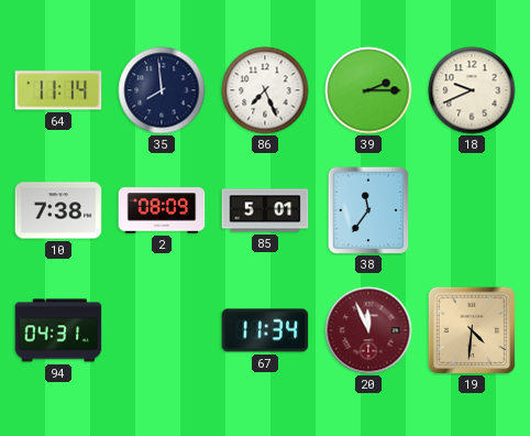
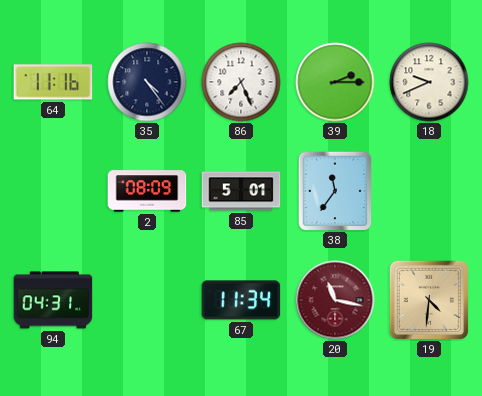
64: 11:14 -> 11:16 (53, 82)
35: 7:59 -> 4:24 (147, 82)
10: 7:38 -> none (58, 210)
20: 11:56 -> 11:17 (335, 300)
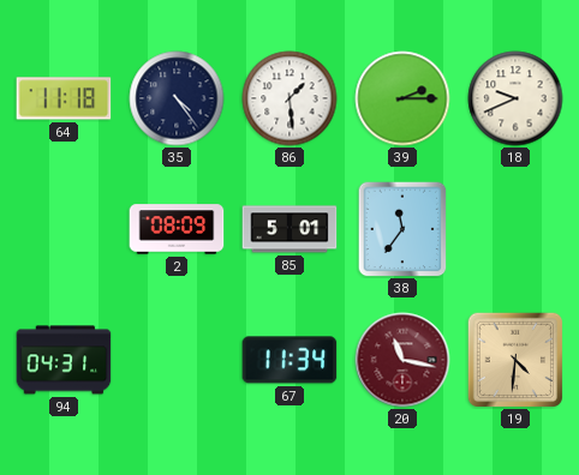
64: 11:16 -> 11:18 (64, 98)
86: 7:26 -> 1:29 (289, 98)
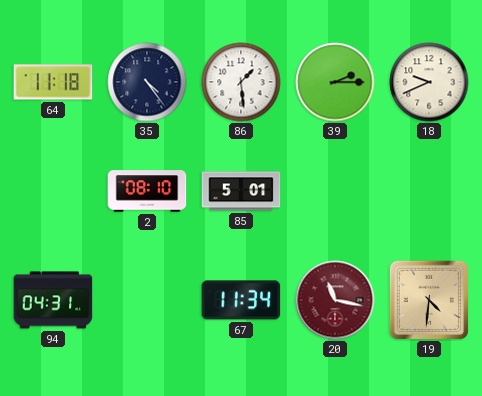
2: 08:09 -> 08:10 (147, 191)
38: 11:36 -> none (402, 229)
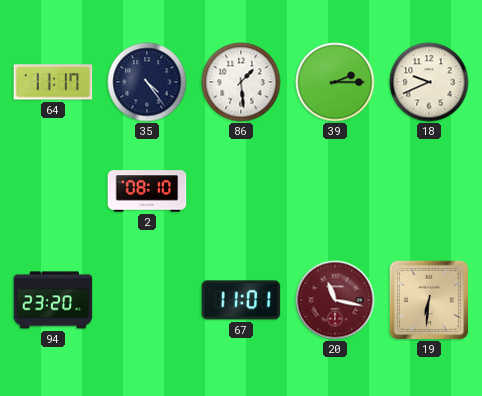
64: 11:18 -> 11:17 (53, 82)
85: 5:01 -> none (241, 191)
94: 04:31 -> 23:20 (53, 300)
67: 11:34 -> 11:01 (241, 300)
19: 4:31 -> 6:31 (428, 299)
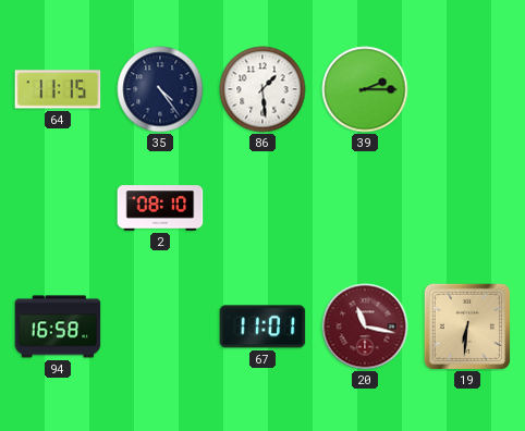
64: 11:17 -> 11:15 (58, 89)
18: 9:41 -> none (429, 82)
94: 23:20 -> 16:58 (58, 327)
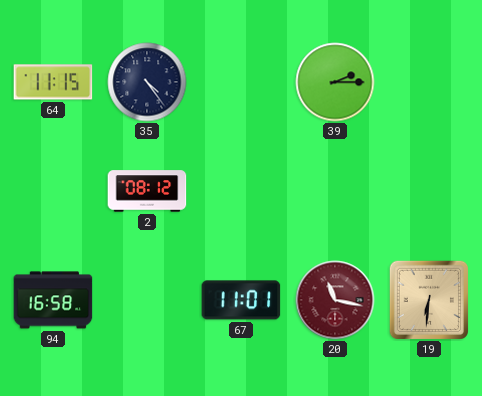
86: 1:29 -> none (262, 89)
2: 08:10 -> 08:12 (147, 191)
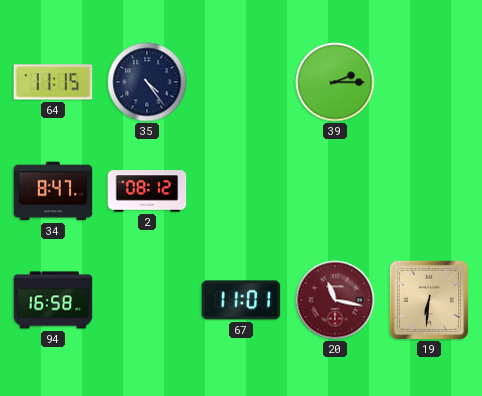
34: none -> 8:47 (53, 191)
